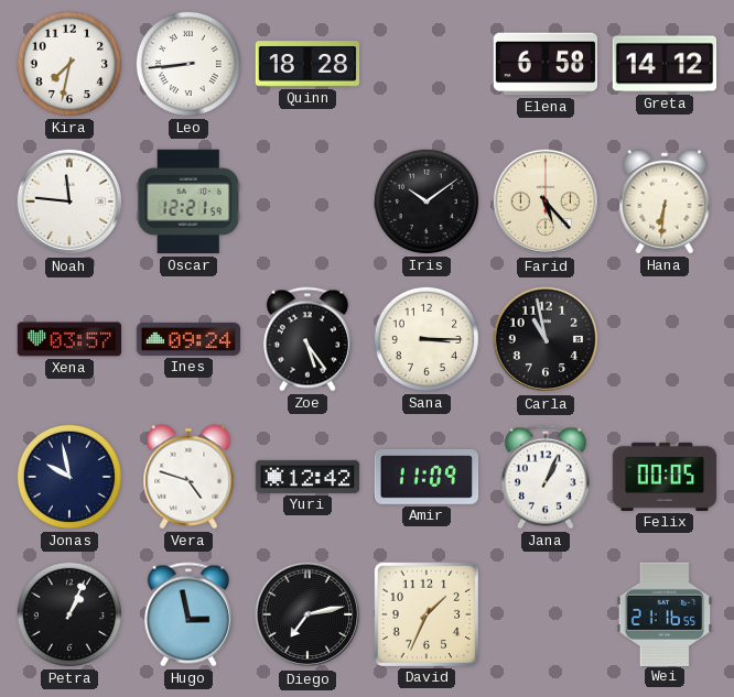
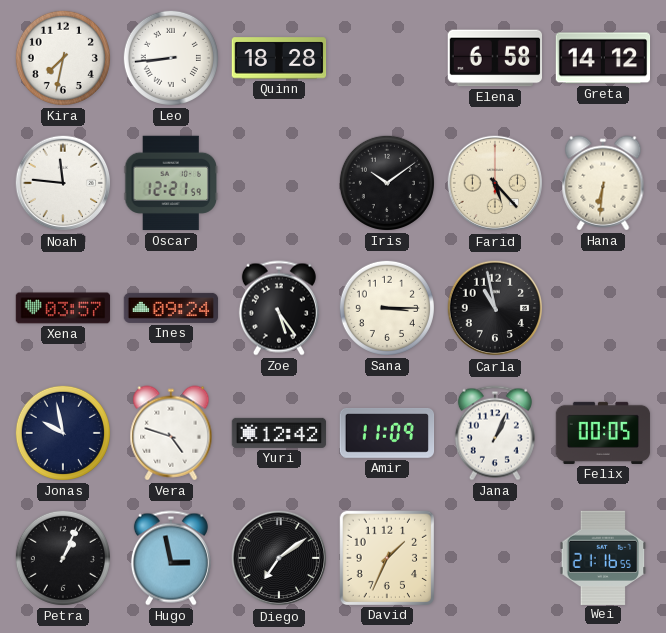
Diego: 7:13 -> 7:09 (279, 558)
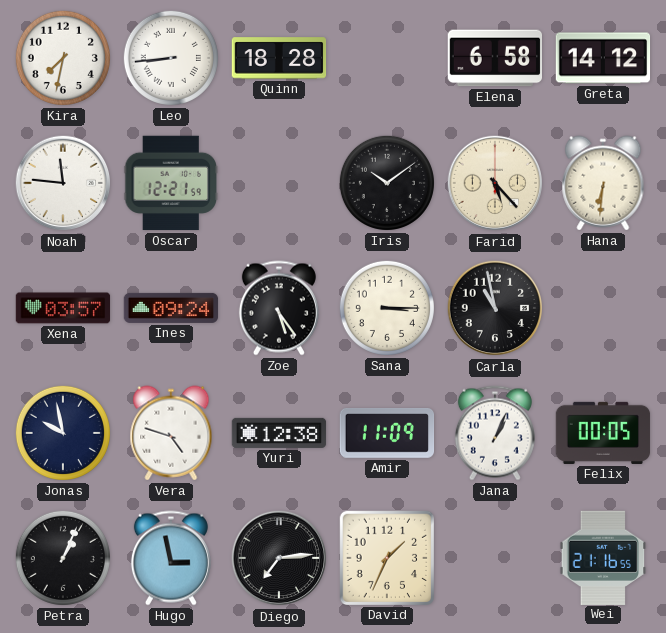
Yuri: 12:42 -> 12:38 (279, 433)
Diego: 7:09 -> 7:14 (279, 558)
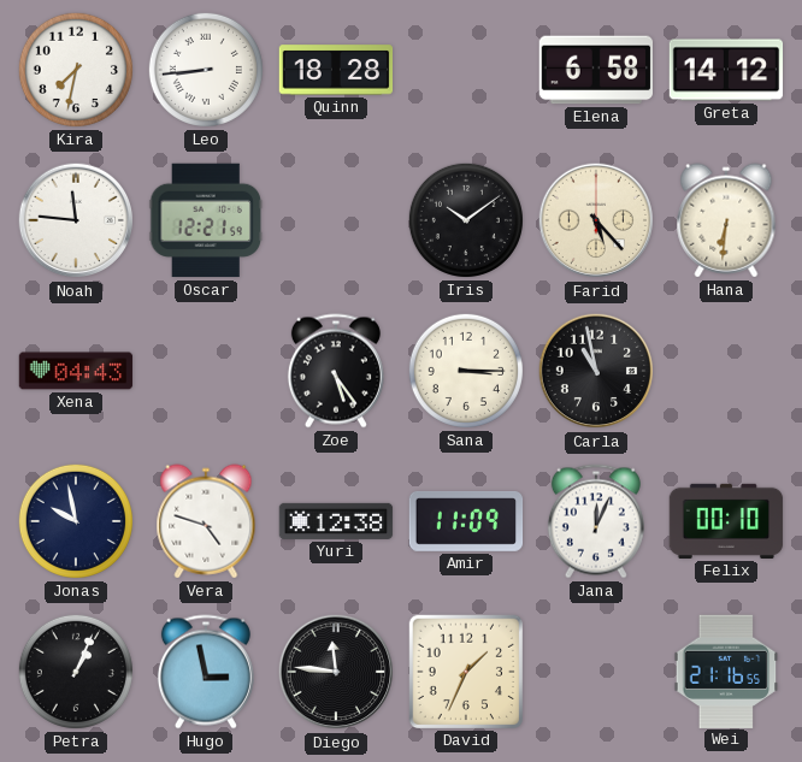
Xena: 03:57 -> 04:43 (76, 371)
Ines: 09:24 -> none (171, 308)
Jana: 1:04 -> 12:04 (596, 521)
Felix: 00:05 -> 00:10 (726, 521)
Diego: 7:14 -> 11:46 (336, 672)
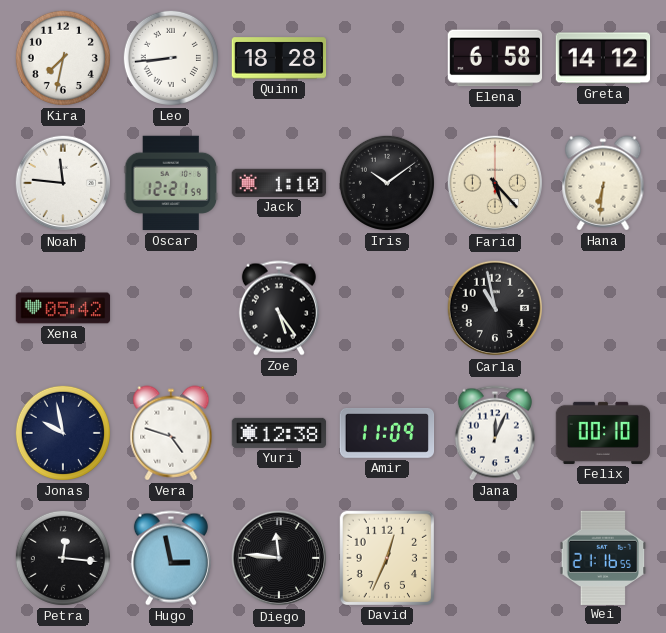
Jack: none -> 1:10 (279, 183)
Xena: 04:43 -> 05:42 (63, 308)
Sana: 3:15 -> none (466, 371)
Petra: 1:04 -> 12:16 (63, 558)
David: 1:34 -> 12:34 (386, 557)
